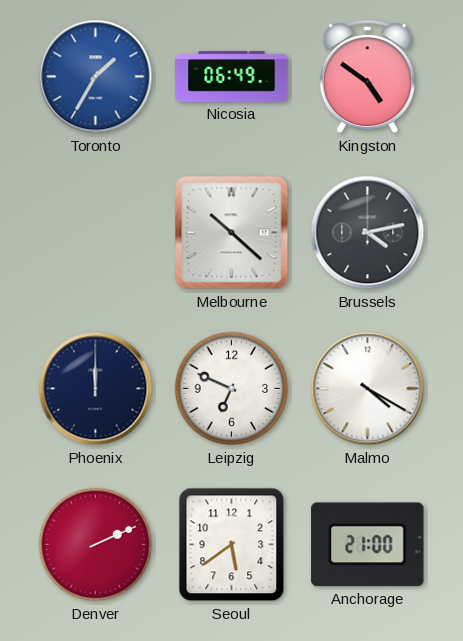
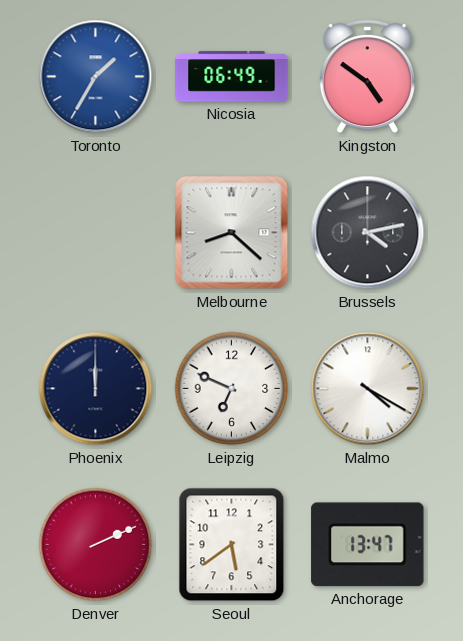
Melbourne: 10:22 -> 8:22 (232, 233)
Anchorage: 21:00 -> 13:47 (368, 545)
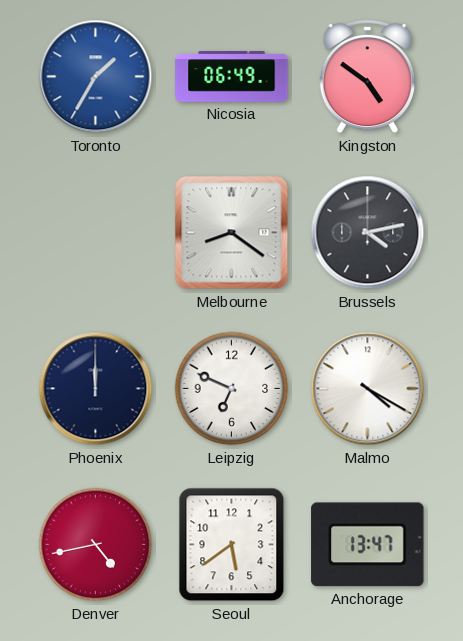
Melbourne: 8:22 -> 8:21 (232, 233)
Denver: 2:11 -> 4:43 (96, 545)
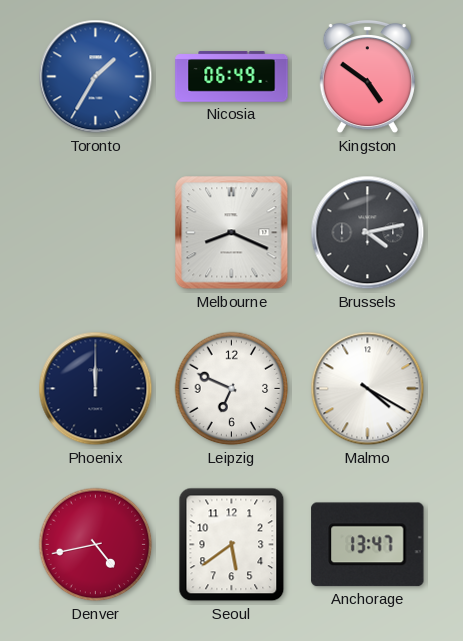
Melbourne: 8:21 -> 8:19 (232, 233)
